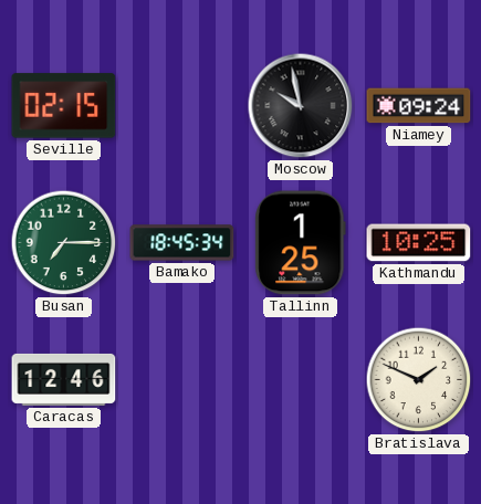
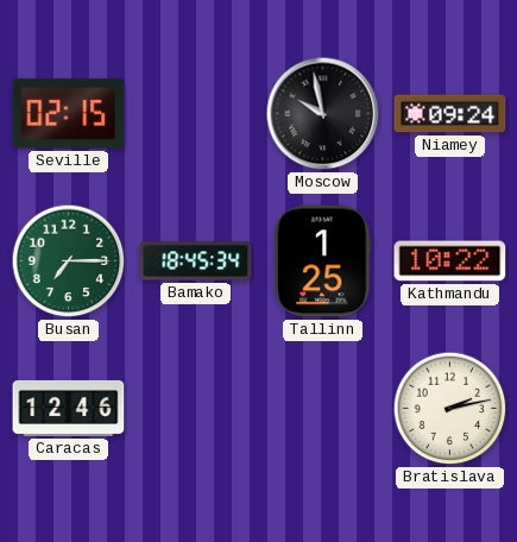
Kathmandu: 10:25 -> 10:22 (450, 261)
Bratislava: 1:49 -> 2:13 (450, 409)
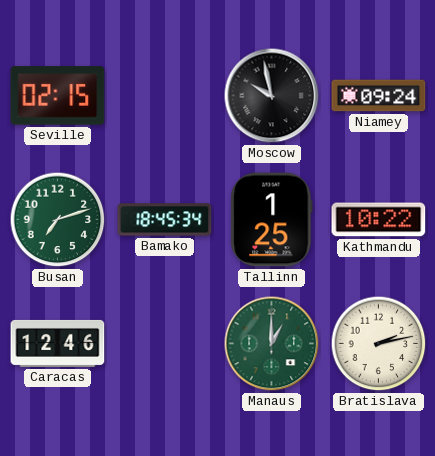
Busan: 7:15 -> 7:12 (58, 220)
Manaus: none -> 1:00 (272, 344)
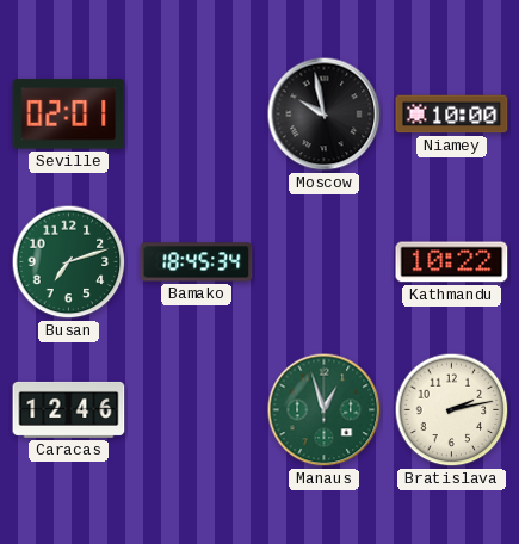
Seville: 02:15 -> 02:01 (69, 115)
Niamey: 09:24 -> 10:00 (452, 115)
Tallinn: 1:25 -> none (272, 220)
Manaus: 1:00 -> 12:57 (325, 410)
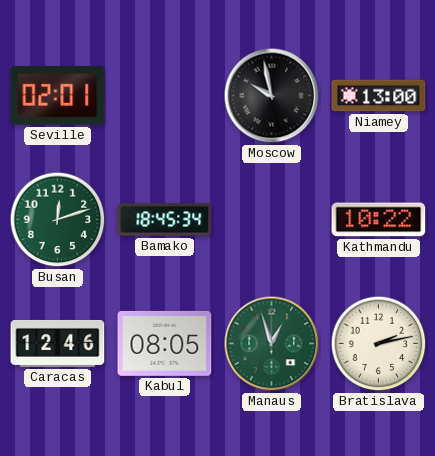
Niamey: 10:00 -> 13:00 (379, 96)
Busan: 7:12 -> 12:12 (58, 220)
Kabul: none -> 08:05 (165, 343)
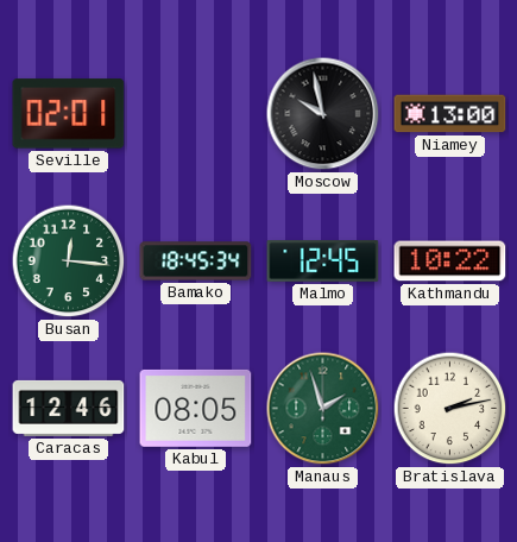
Busan: 12:12 -> 12:16 (69, 261)
Malmo: none -> 12:45 (323, 261)
Manaus: 12:57 -> 1:57 (323, 409)
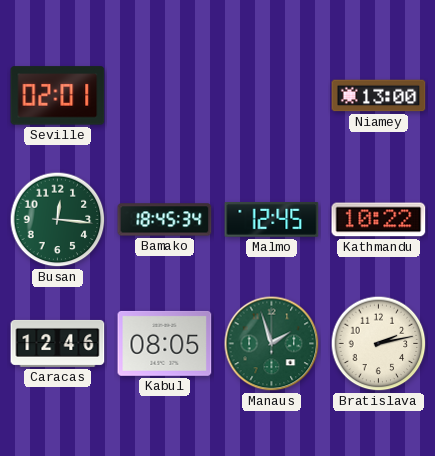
Moscow: 9:58 -> none (323, 114)
